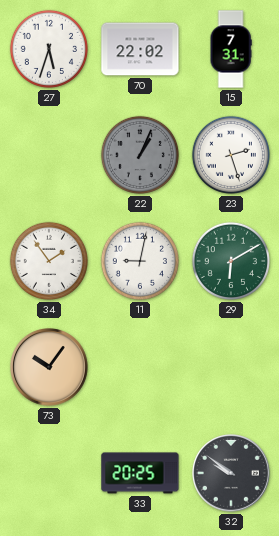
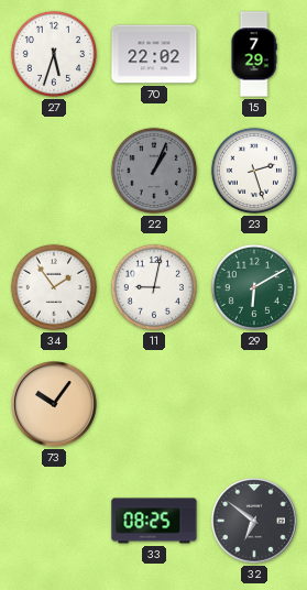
15: 7:31 -> 7:29 (254, 54)
33: 20:25 -> 08:25 (154, 521)
32: 9:51 -> 6:51 (255, 522)
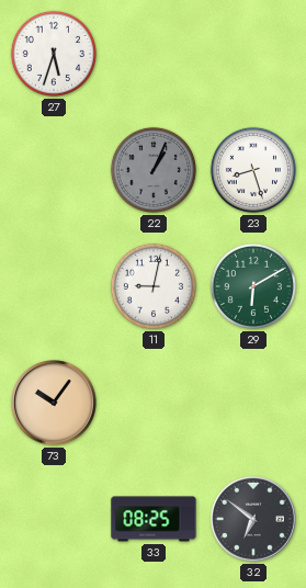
70: 22:02 -> none (154, 54)
15: 7:29 -> none (254, 54)
23: 2:27 -> 8:27 (253, 170)
34: 1:54 -> none (54, 287)
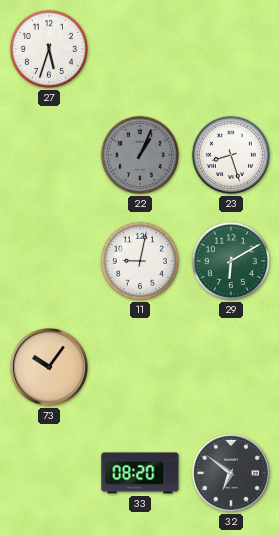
33: 08:25 -> 08:20 (140, 473)
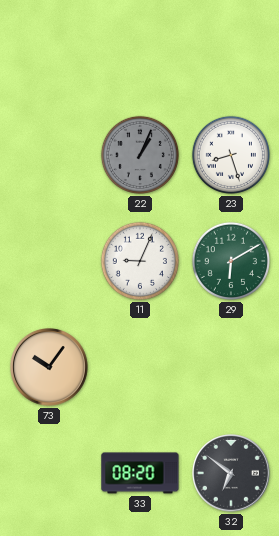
27: 5:33 -> none (49, 49)
11: 9:02 -> 9:04 (140, 261)
